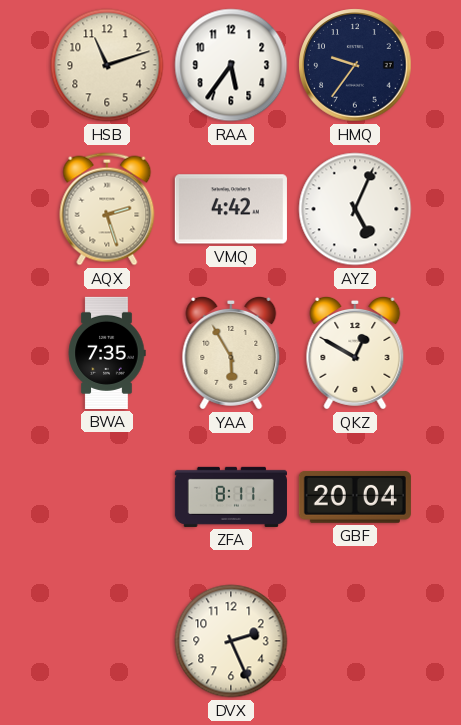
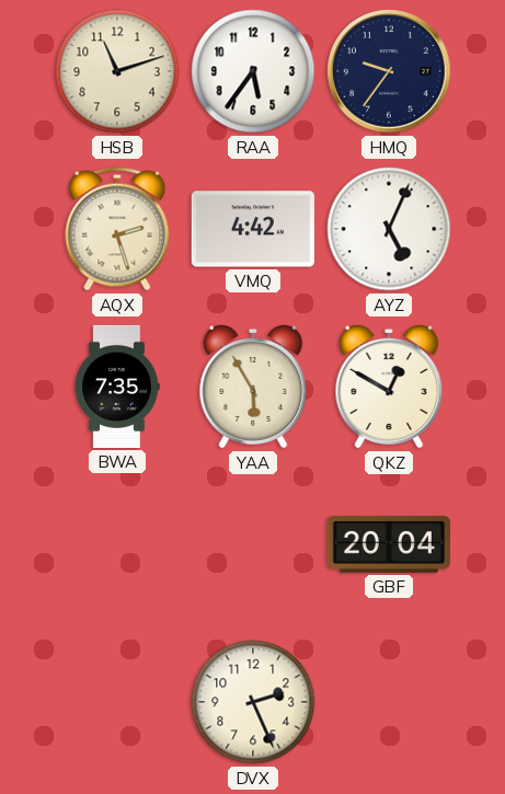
ZFA: 8:11 -> none (231, 497)
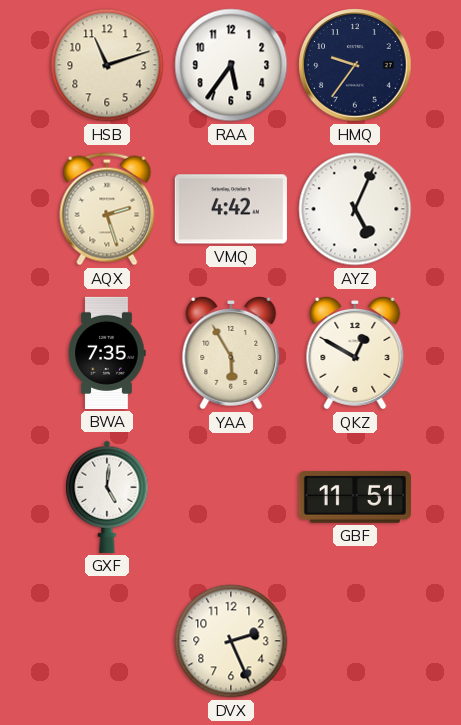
GXF: none -> 5:01 (107, 497)
GBF: 20:04 -> 11:51 (355, 497)
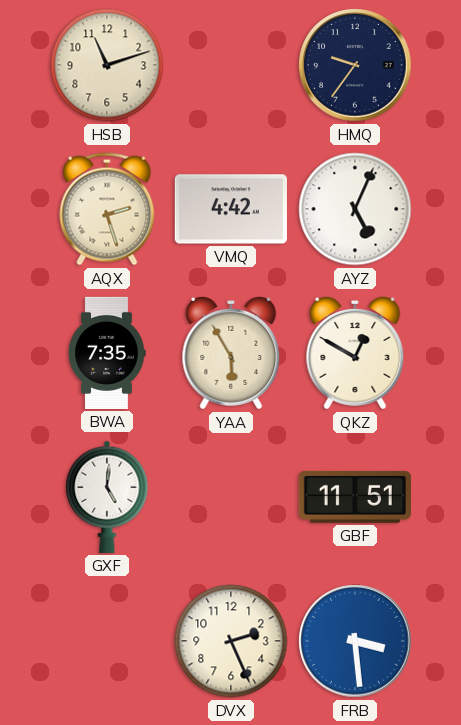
RAA: 5:36 -> none (231, 65)
FRB: none -> 3:29 (355, 641)
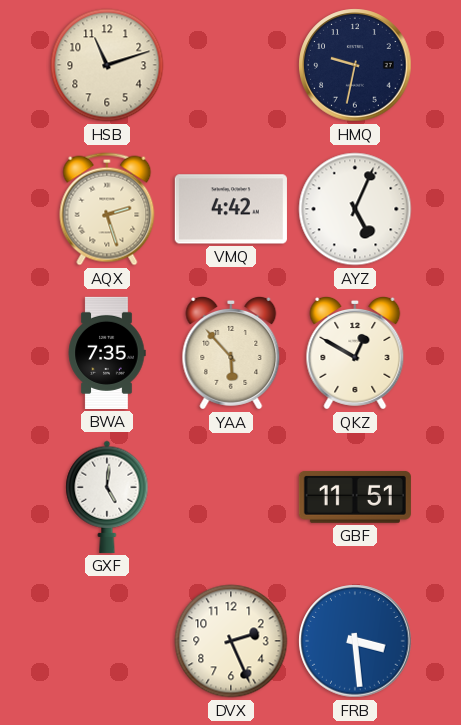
HMQ: 9:36 -> 9:32 (355, 65)
YAA: 5:55 -> 5:53 (231, 353)
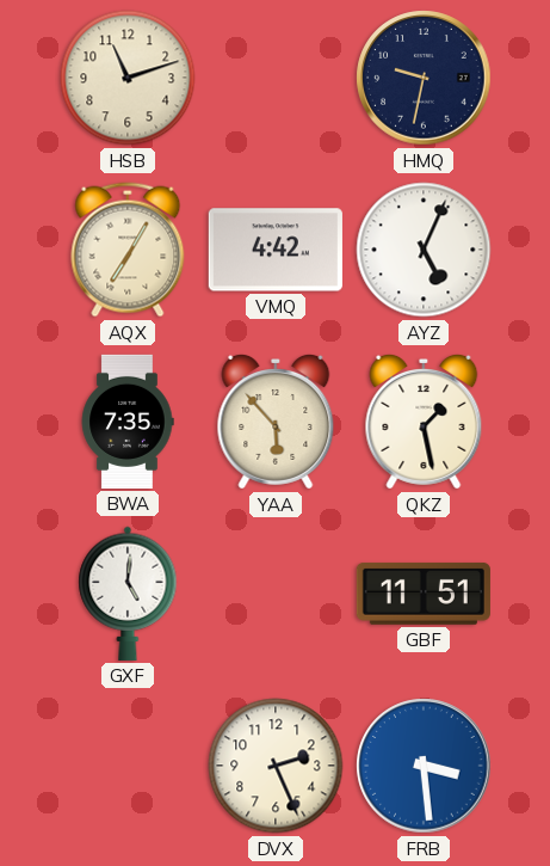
AQX: 2:27 -> 7:05 (128, 250)
QKZ: 12:50 -> 1:28 (424, 422)
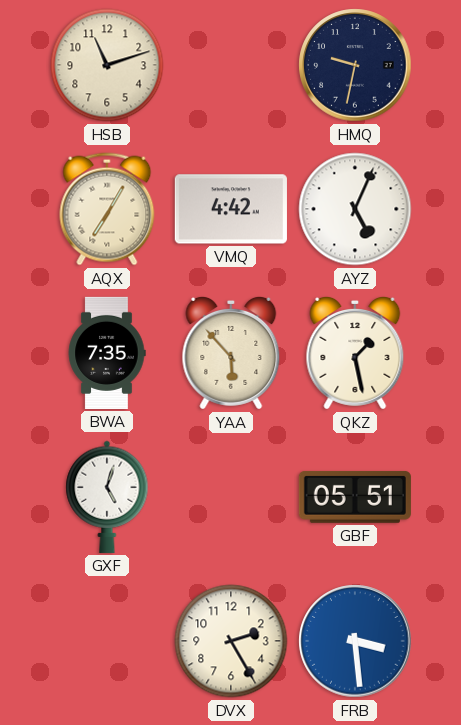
GXF: 5:01 -> 5:03 (107, 497)
GBF: 11:51 -> 05:51 (355, 497)
DVX: 2:26 -> 2:25 (231, 641)
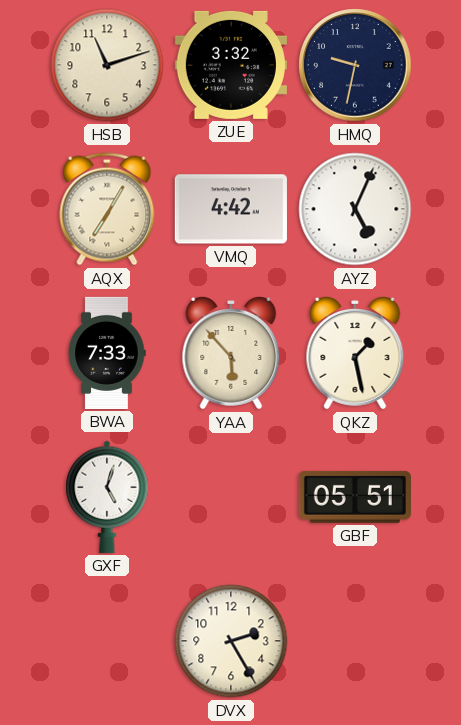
ZUE: none -> 3:32 (231, 65)
BWA: 7:35 -> 7:33 (107, 353)
FRB: 3:29 -> none (355, 641)
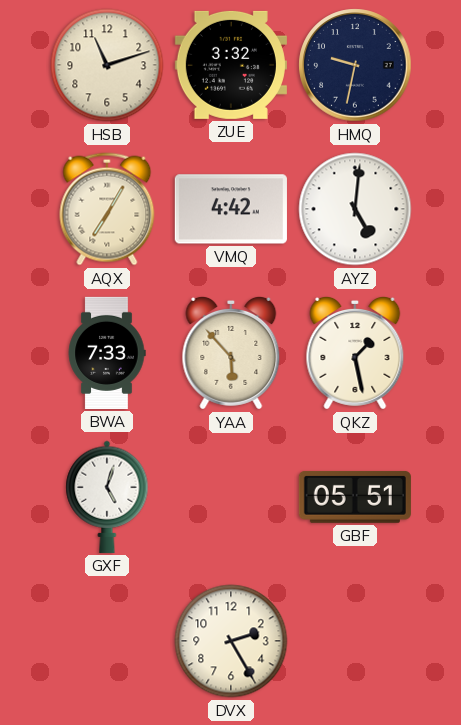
AYZ: 5:04 -> 5:01 (355, 209)
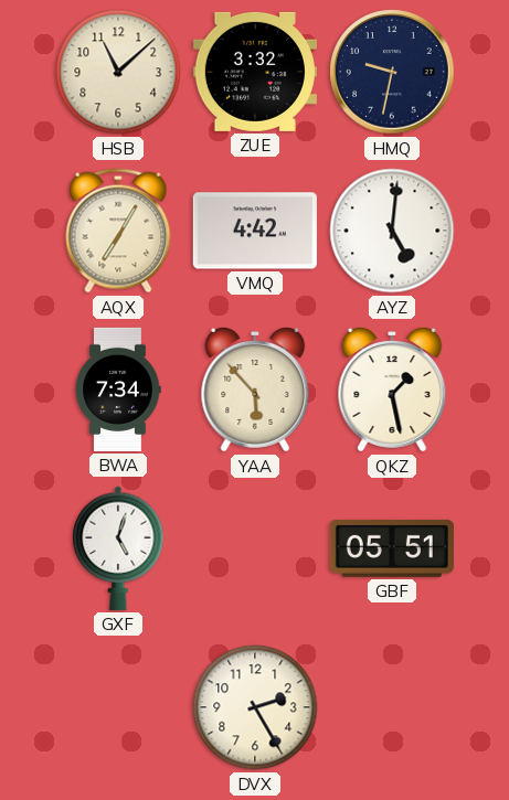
HSB: 11:12 -> 11:08 (118, 72)
BWA: 7:33 -> 7:34 (118, 390)
